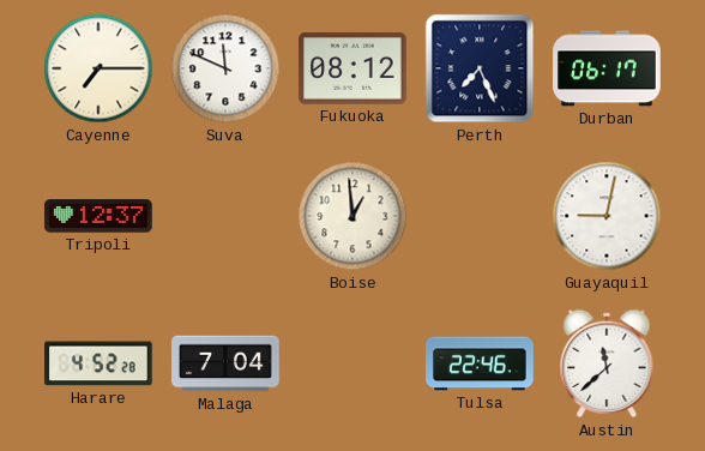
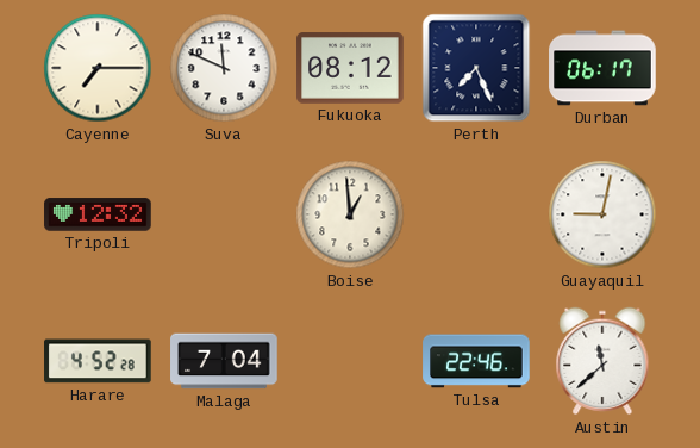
Tripoli: 12:37 -> 12:32 (98, 214)
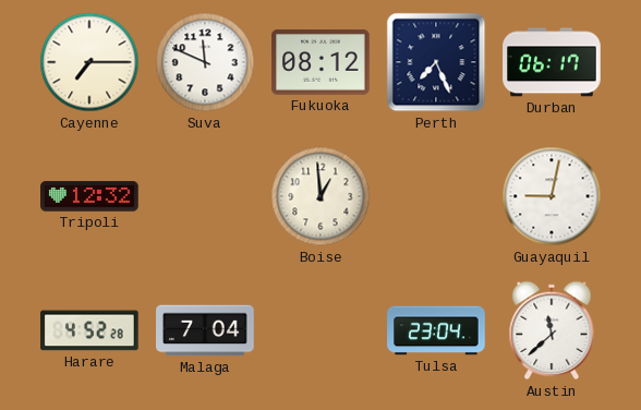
Tulsa: 22:46 -> 23:04 (436, 330)
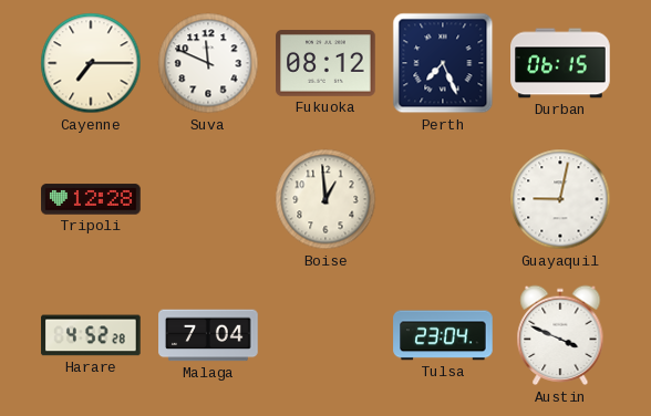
Durban: 06:17 -> 06:15 (560, 63)
Tripoli: 12:32 -> 12:28 (91, 199)
Austin: 11:38 -> 3:49 (560, 335)
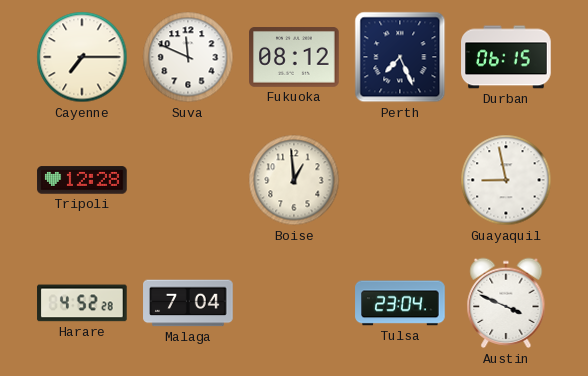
Guayaquil: 9:02 -> 8:58 (506, 180)
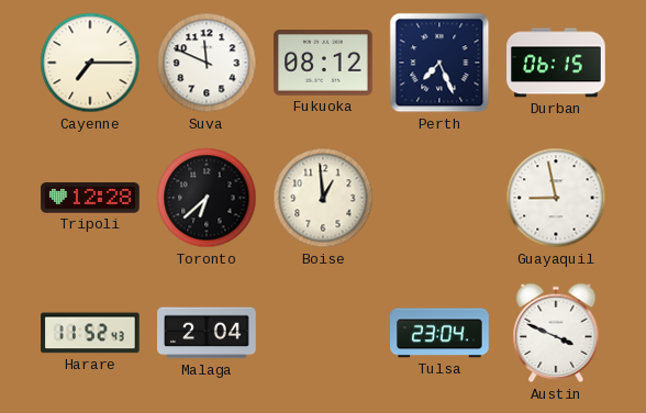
Toronto: none -> 6:38 (207, 198)
Harare: 4:52 -> 11:52 (90, 333)
Malaga: 7:04 -> 2:04 (207, 333)
